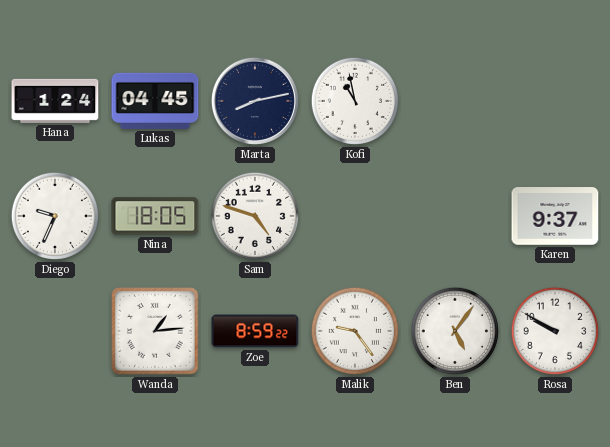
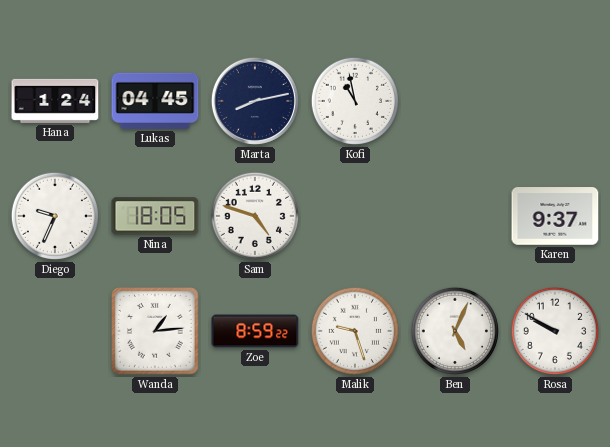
Malik: 9:24 -> 9:27 (355, 331)
Ben: 5:06 -> 5:04 (455, 331)
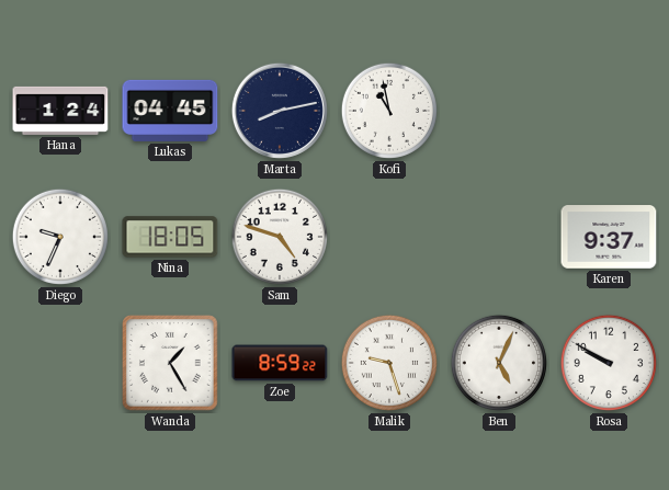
Wanda: 1:14 -> 1:25 (171, 364)
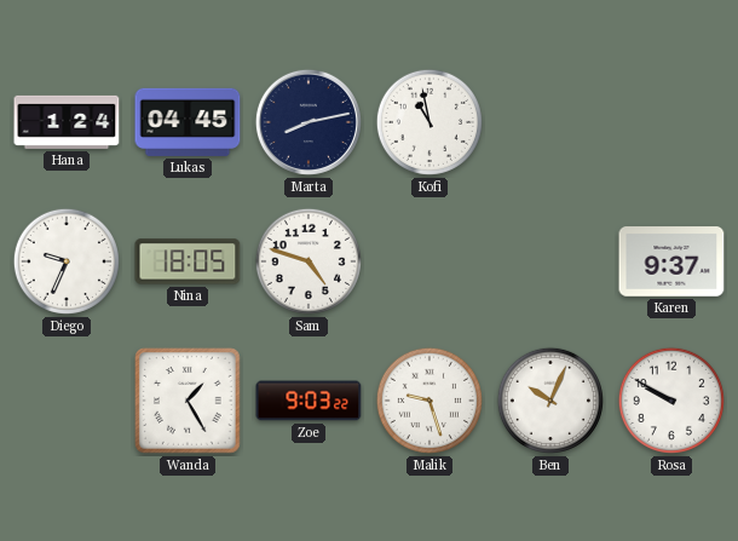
Zoe: 8:59 -> 9:03 (309, 401)
Ben: 5:04 -> 10:04 (550, 401)
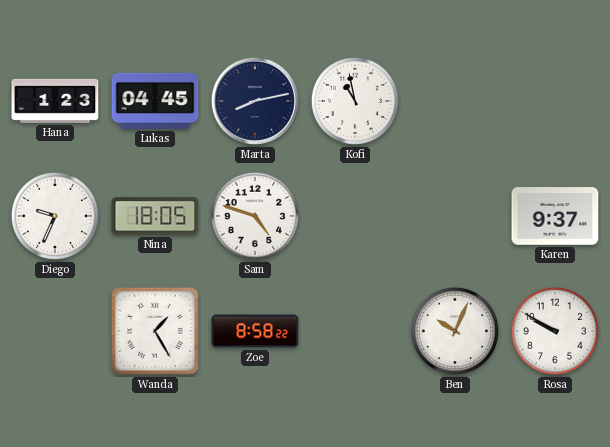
Hana: 1:24 -> 1:23 (55, 101)
Zoe: 9:03 -> 8:58 (255, 331)
Malik: 9:27 -> none (429, 401)
